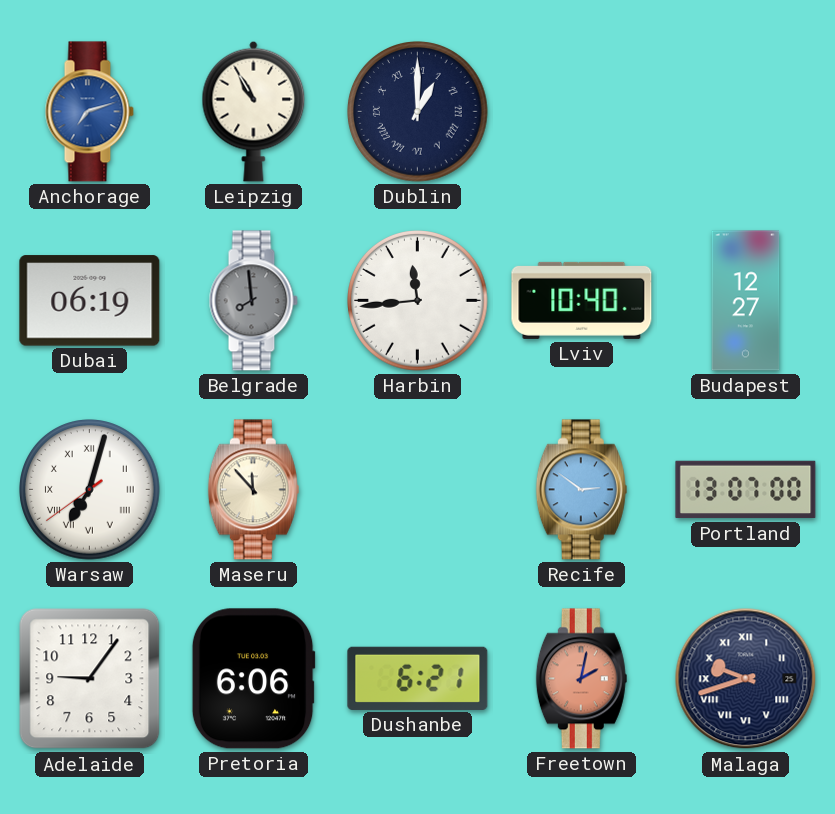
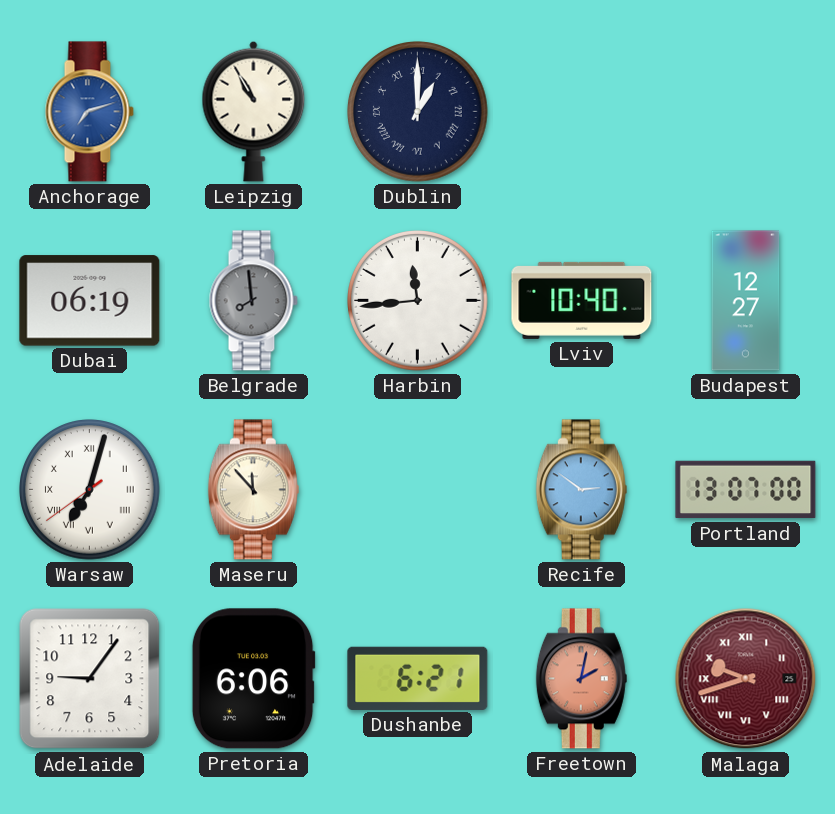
Malaga dial: navy -> burgundy (746, 679)
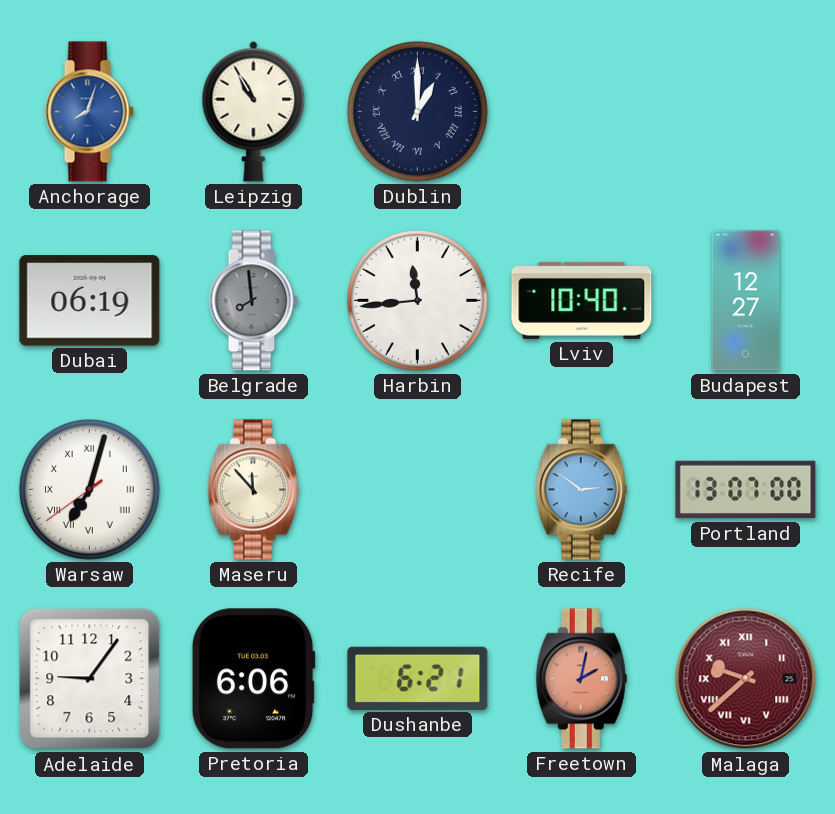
Anchorage: 7:12 -> 8:03 (89, 112)
Malaga: 9:42 -> 9:38 (746, 679)
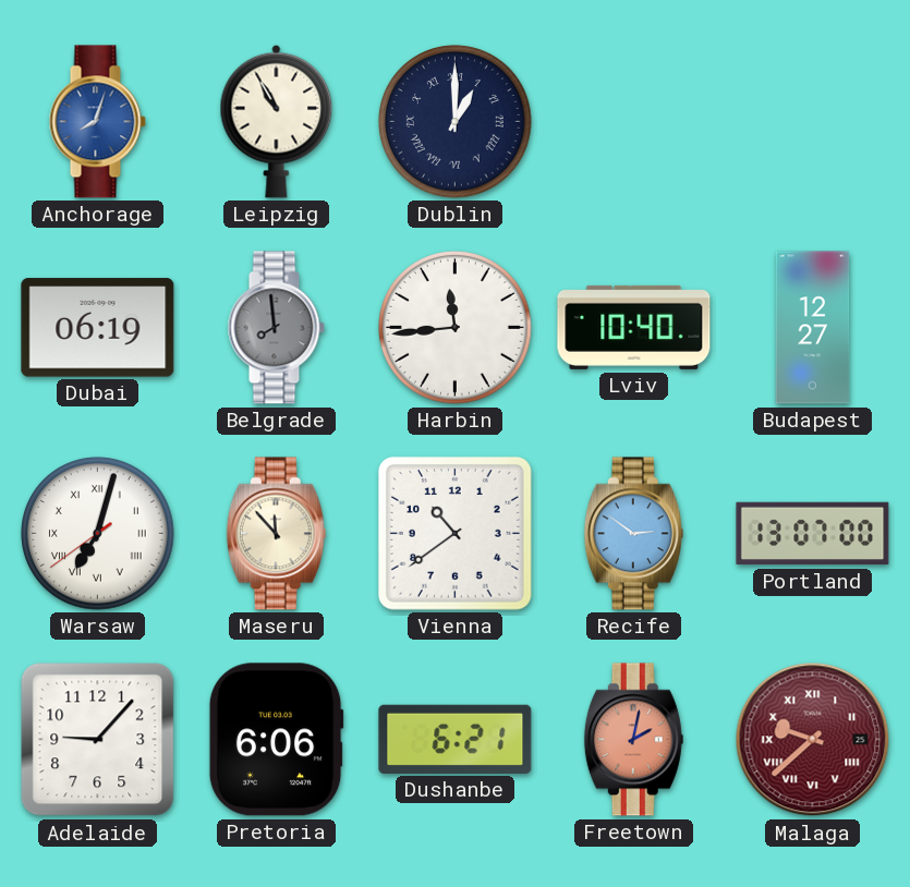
Vienna: none -> 10:39 (454, 533)
Adelaide: 9:06 -> 9:07 (98, 740)
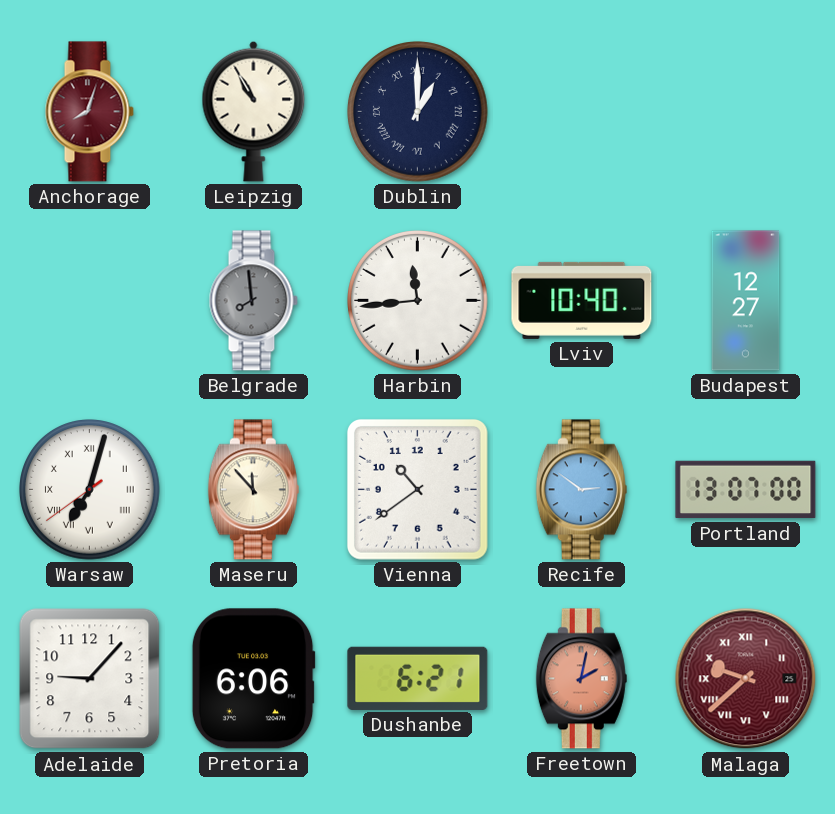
Anchorage dial: blue -> burgundy (89, 112)
Dubai: 06:19 -> none (98, 328)
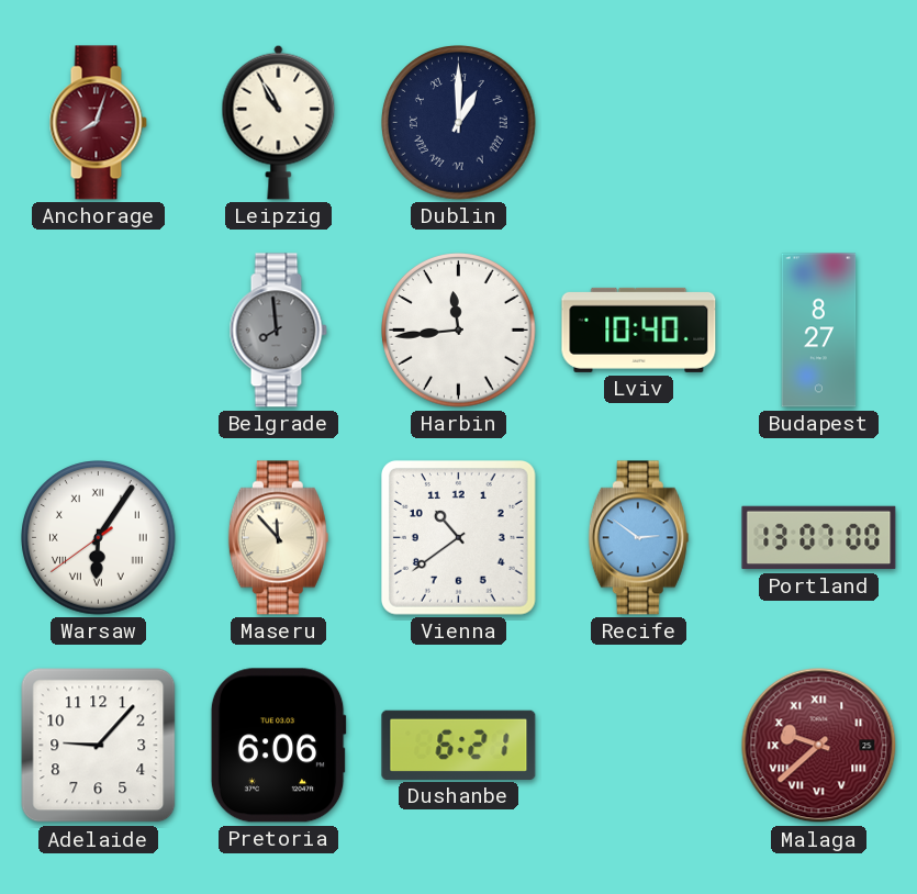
Budapest: 12:27 -> 8:27 (819, 331)
Warsaw: 7:02 -> 6:05 (99, 538)
Freetown: 2:02 -> none (581, 679)
